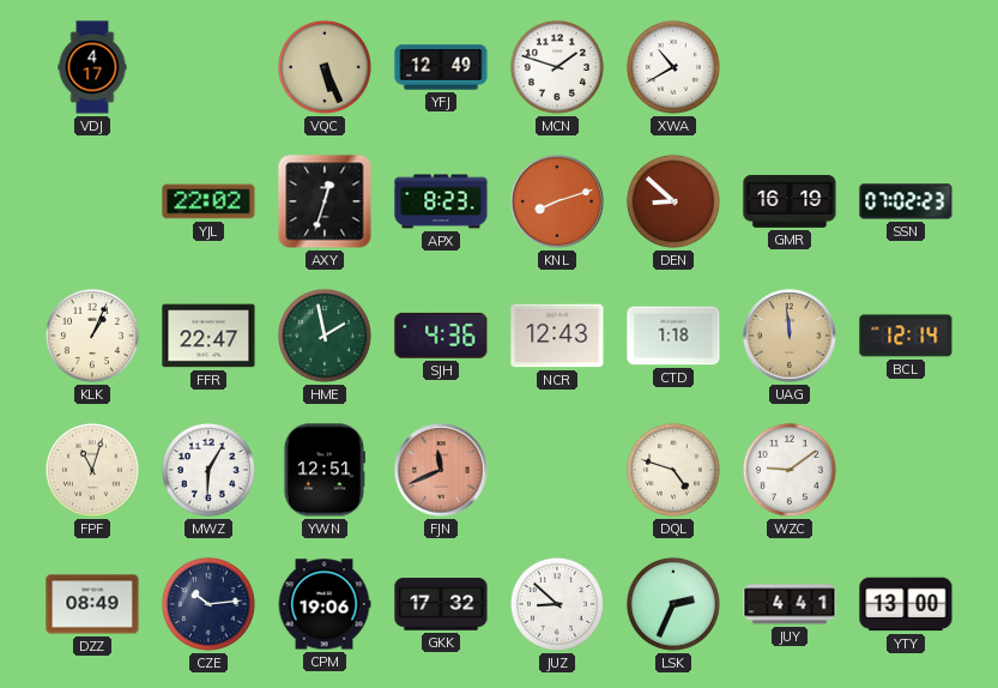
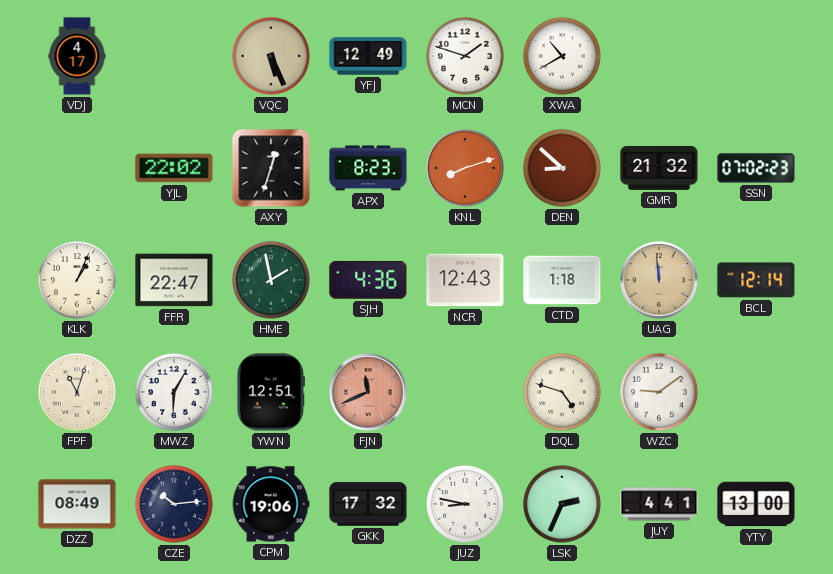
GMR: 16:19 -> 21:32 (659, 168)
JUZ: 8:52 -> 8:47 (465, 504)
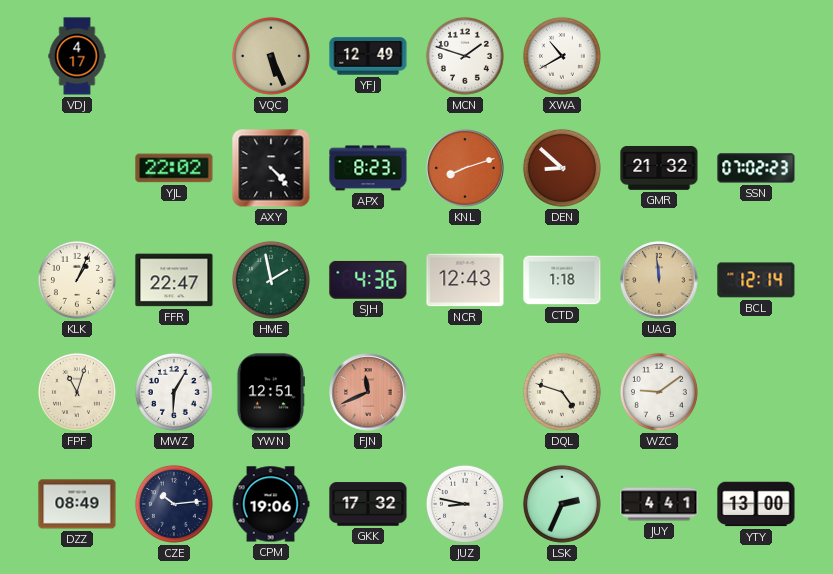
AXY: 12:33 -> 4:23 (271, 168)
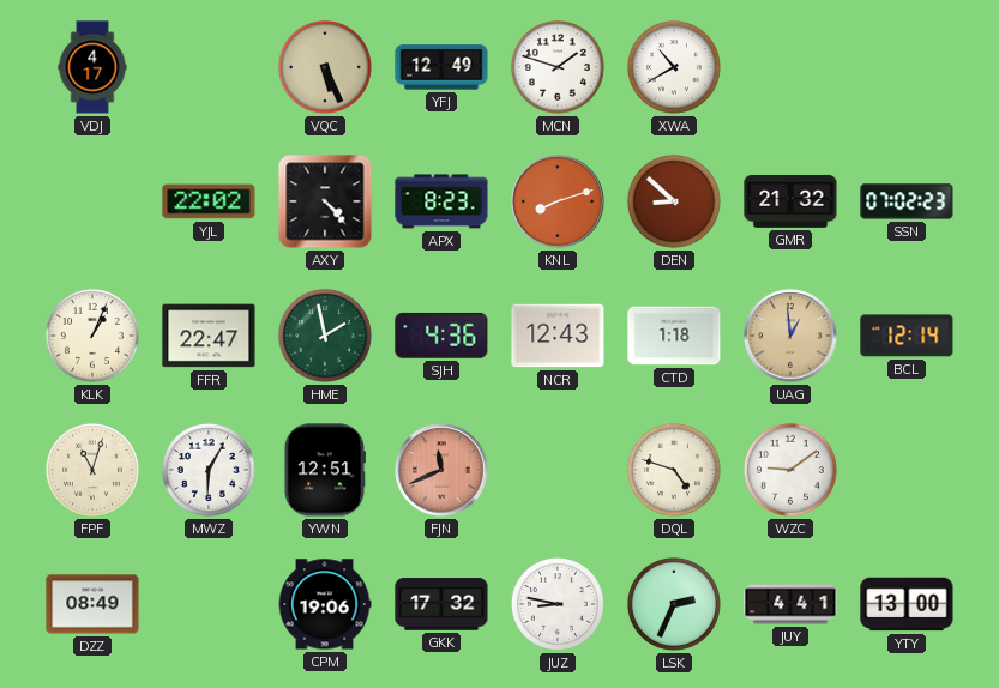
UAG: 11:59 -> 12:59 (790, 336)
CZE: 10:14 -> none (174, 504)
